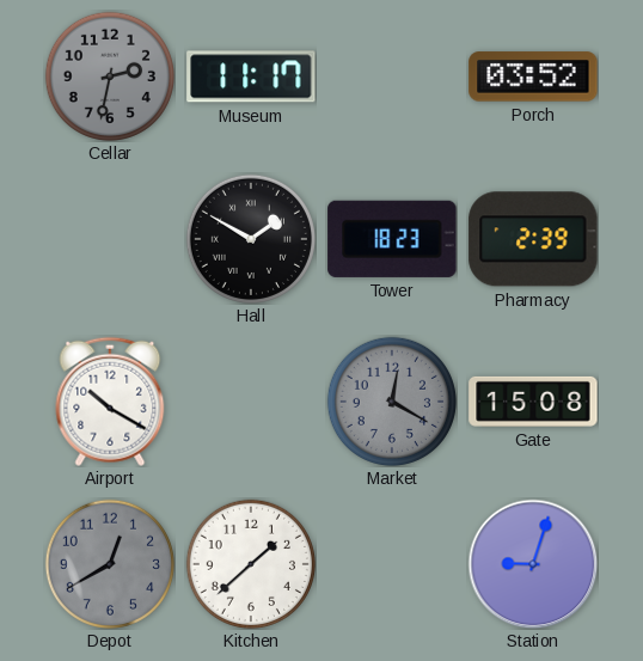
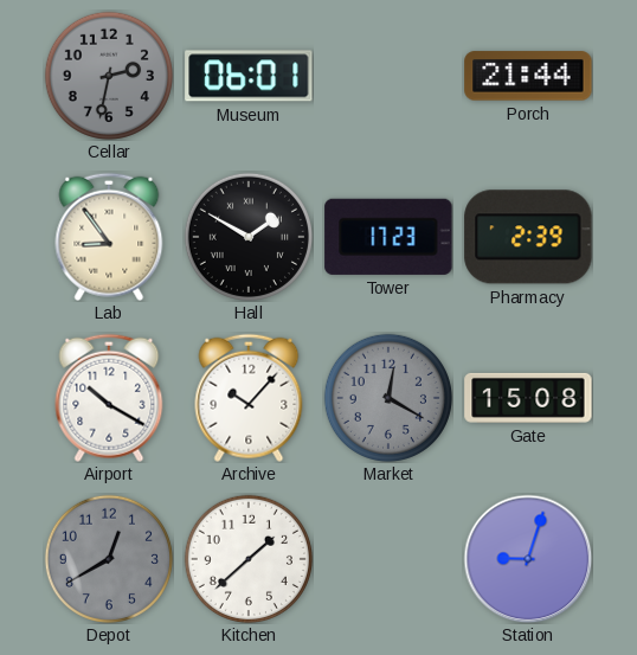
Museum: 11:17 -> 06:01 (249, 76)
Porch: 03:52 -> 21:44 (528, 76)
Lab: none -> 8:54 (109, 237)
Tower: 18:23 -> 17:23 (388, 237)
Archive: none -> 10:07 (249, 398)
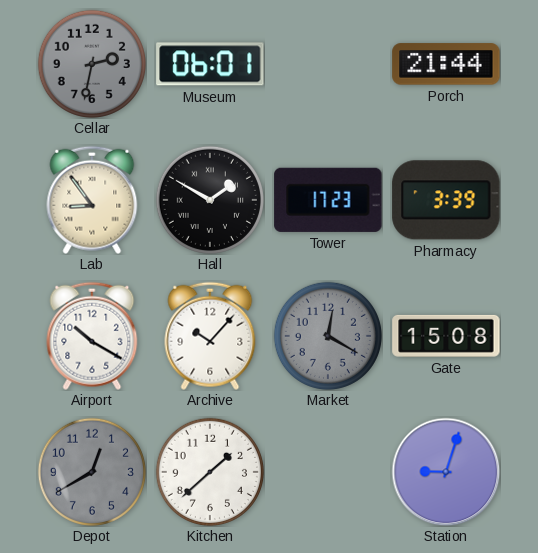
Pharmacy: 2:39 -> 3:39 (446, 200)
